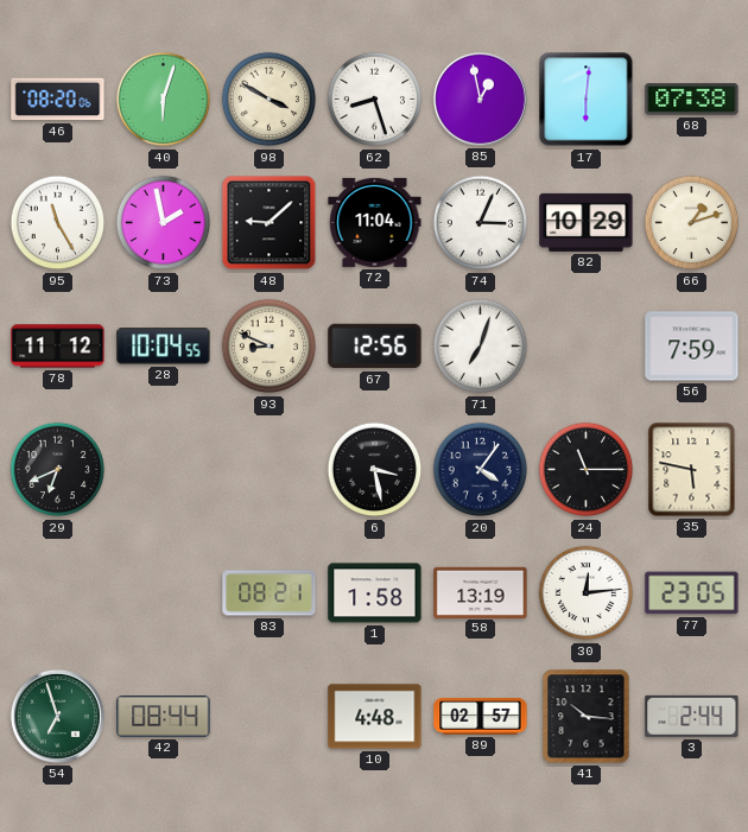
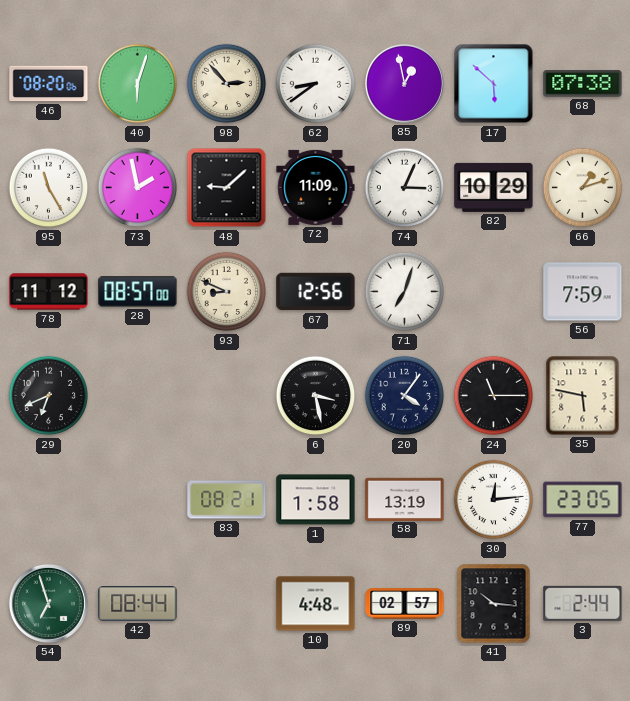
98: 3:50 -> 2:53 (227, 84)
62: 8:27 -> 8:39 (316, 84)
17: 6:01 -> 5:52 (494, 84)
72: 11:04 -> 11:09 (316, 187)
28: 10:04 -> 08:57 (138, 292)
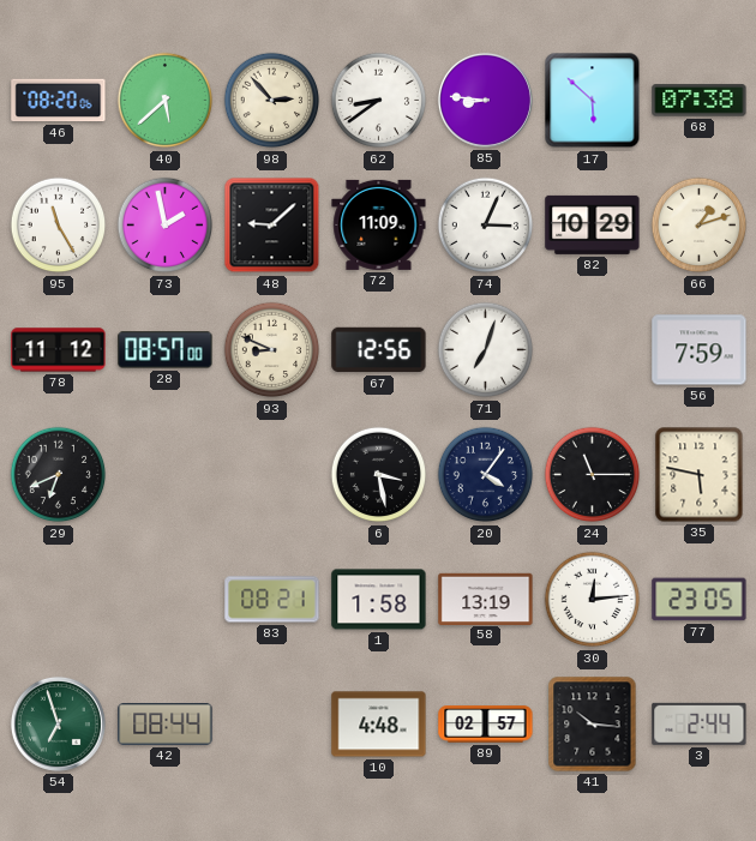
40: 6:03 -> 5:38 (166, 101)
85: 12:58 -> 8:46 (485, 100)
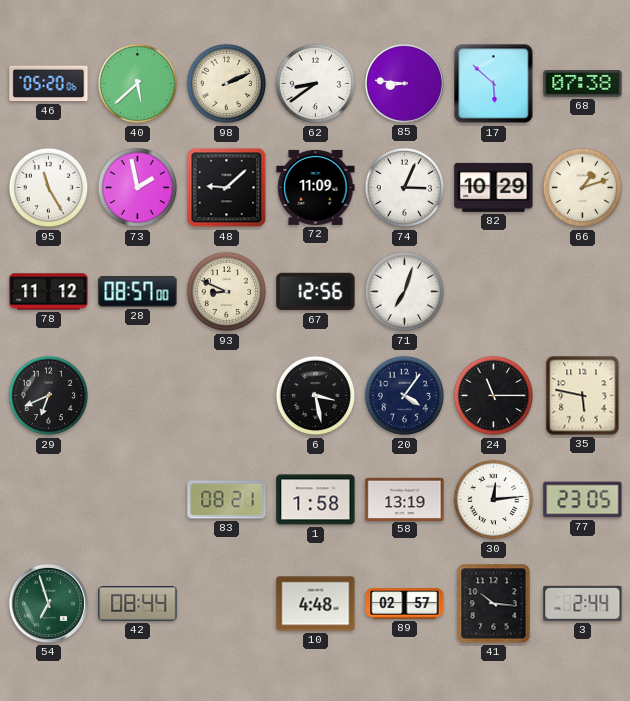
46: 08:20 -> 05:20 (49, 84)
98: 2:53 -> 2:11 (227, 84)
56: 7:59 -> none (700, 350)
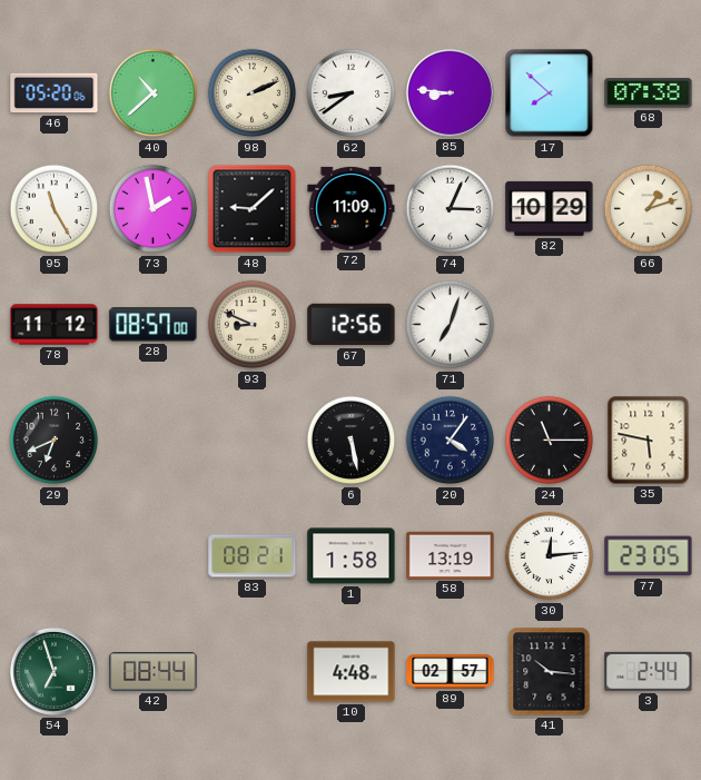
40: 5:38 -> 10:38 (154, 93)
17: 5:52 -> 7:52 (550, 93)
6: 3:28 -> 5:28 (352, 441)
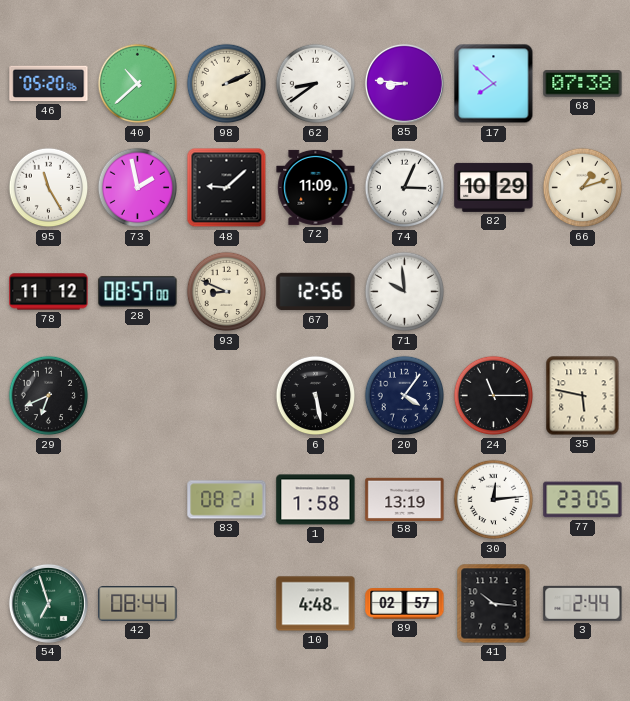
71: 7:03 -> 9:59 (405, 292)
